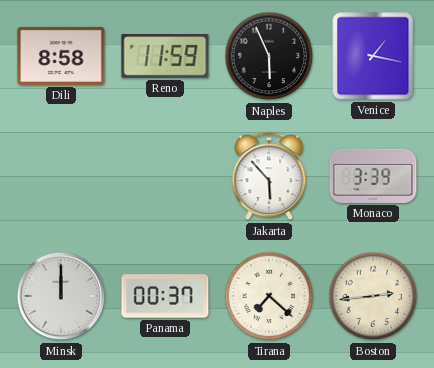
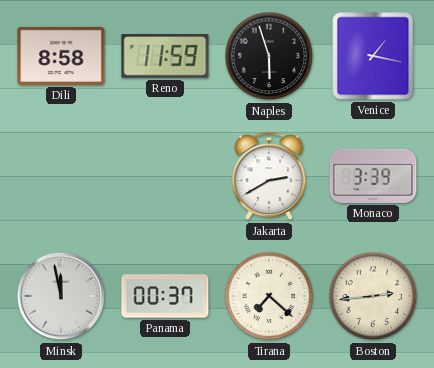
Naples: 5:56 -> 5:57 (269, 56)
Jakarta: 5:53 -> 2:40 (269, 177)
Minsk: 12:00 -> 11:58 (61, 296)
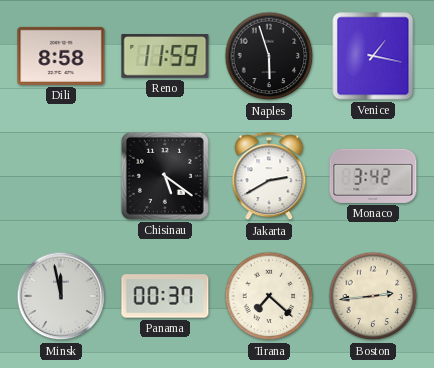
Chisinau: none -> 5:21 (165, 176)
Monaco: 3:39 -> 3:42 (373, 176)
